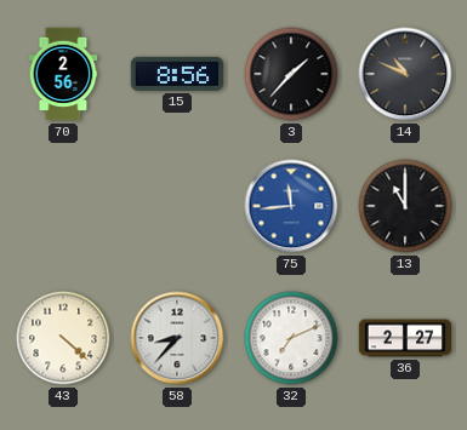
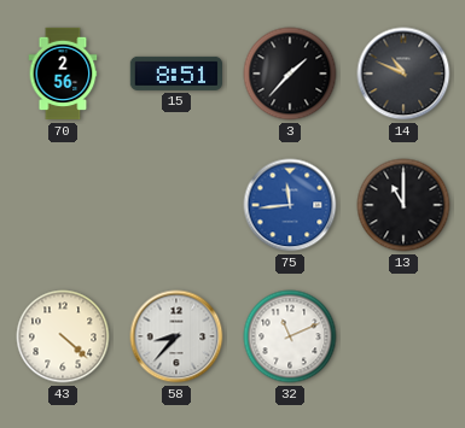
15: 8:56 -> 8:51 (175, 74)
32: 7:11 -> 11:11 (290, 336)
36: 2:27 -> none (405, 338)
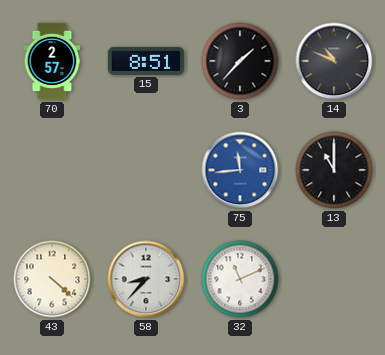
70: 2:56 -> 2:57 (52, 61)
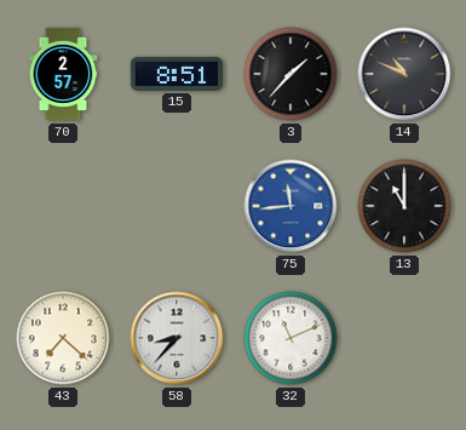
43: 4:22 -> 7:22 (63, 338)
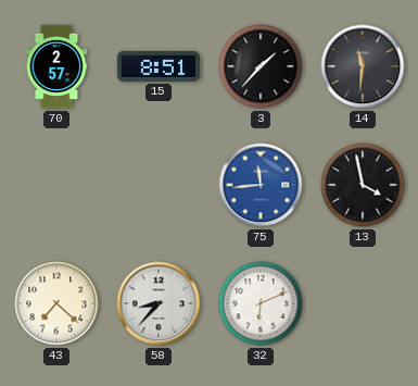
14: 10:49 -> 11:31 (363, 66)
13: 11:00 -> 3:58 (363, 185)
32: 11:11 -> 6:11 (261, 303)
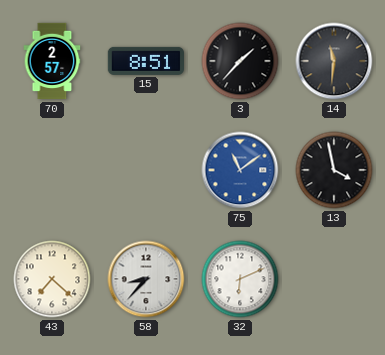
75: 11:44 -> 11:09 (240, 170)
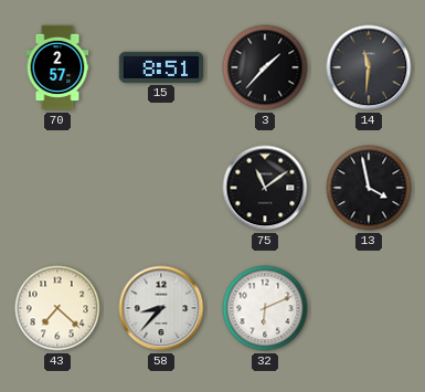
75 dial: blue -> black (265, 188)
